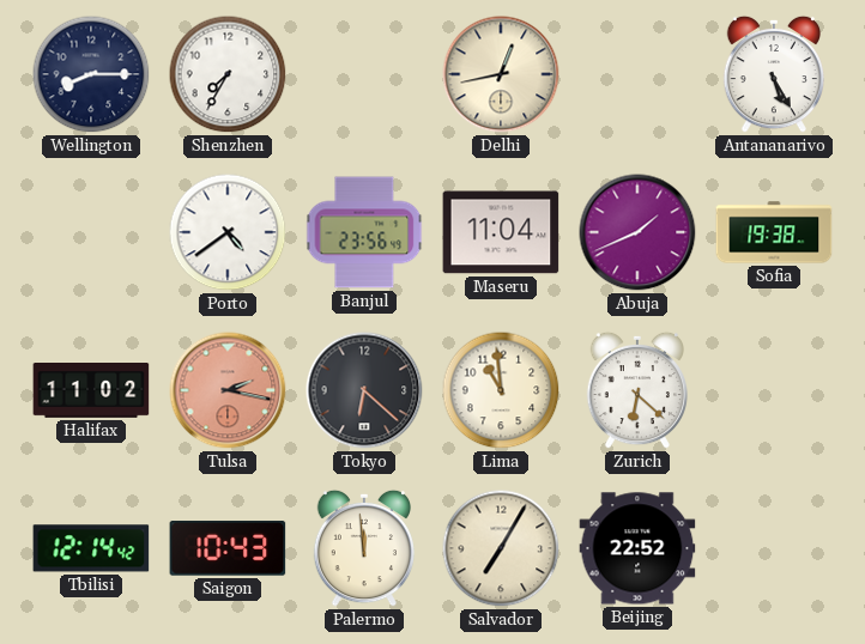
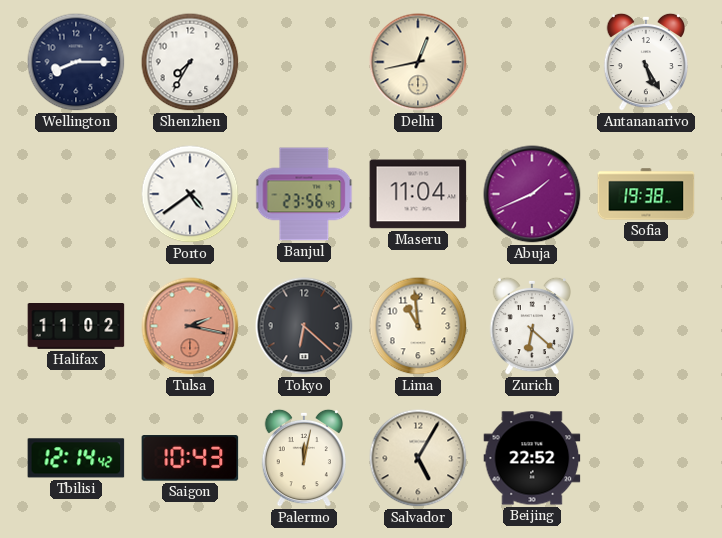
Palermo: 11:59 -> 12:02 (303, 458)
Salvador: 7:05 -> 5:05 (418, 458)
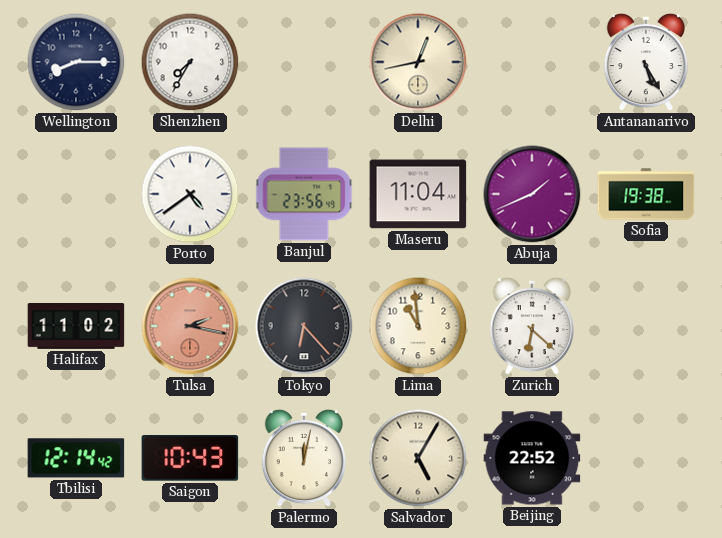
Tokyo: 6:22 -> 6:23 (304, 326)
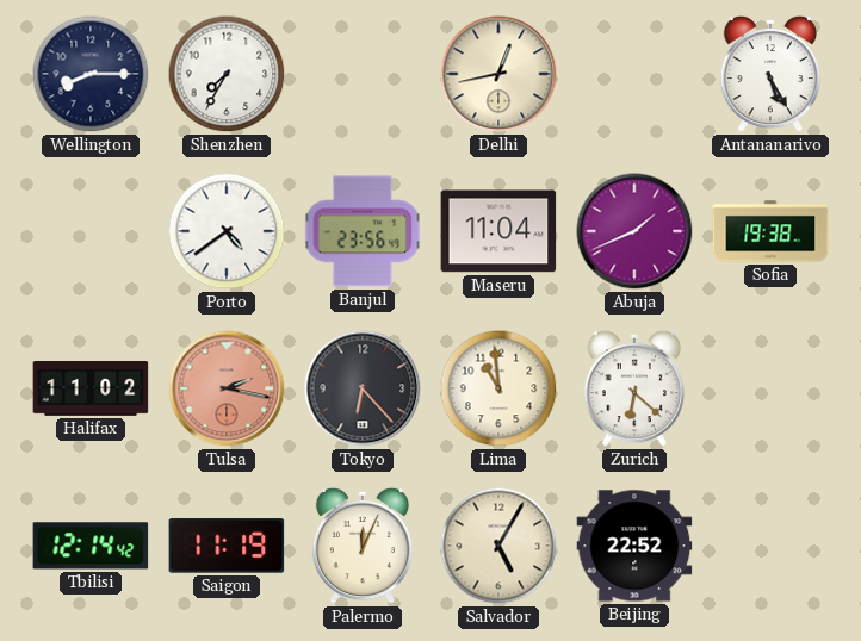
Saigon: 10:43 -> 11:19 (227, 546)
Palermo: 12:02 -> 12:04 (361, 546)
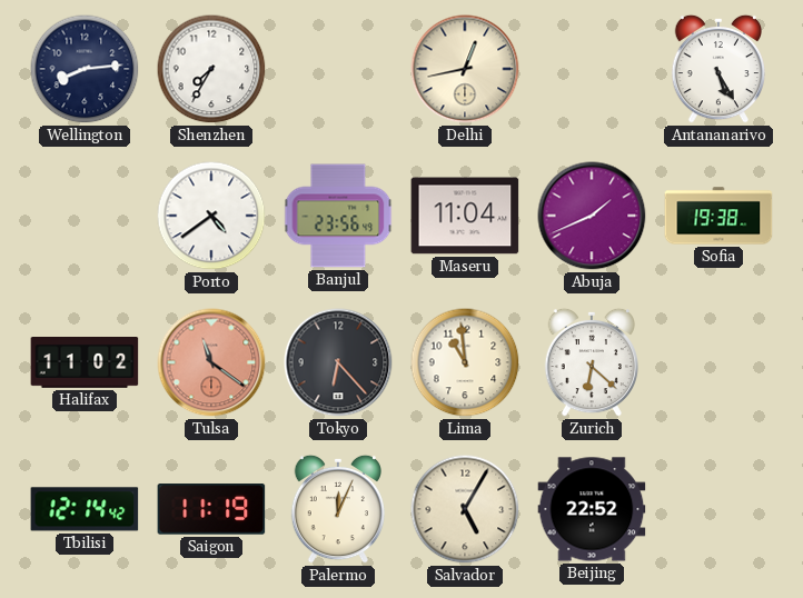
Wellington: 8:15 -> 8:14 (85, 69)
Tulsa: 2:17 -> 11:21 (211, 362)
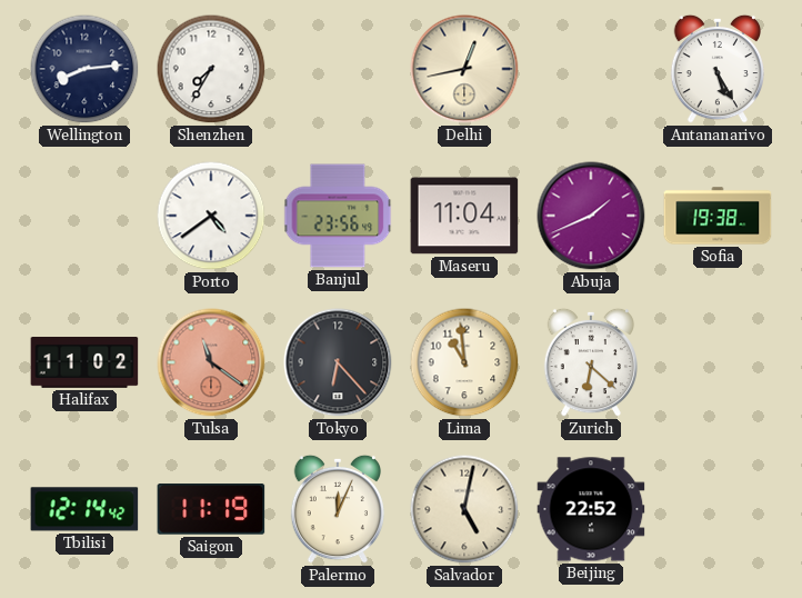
Salvador: 5:05 -> 5:02 (464, 509)
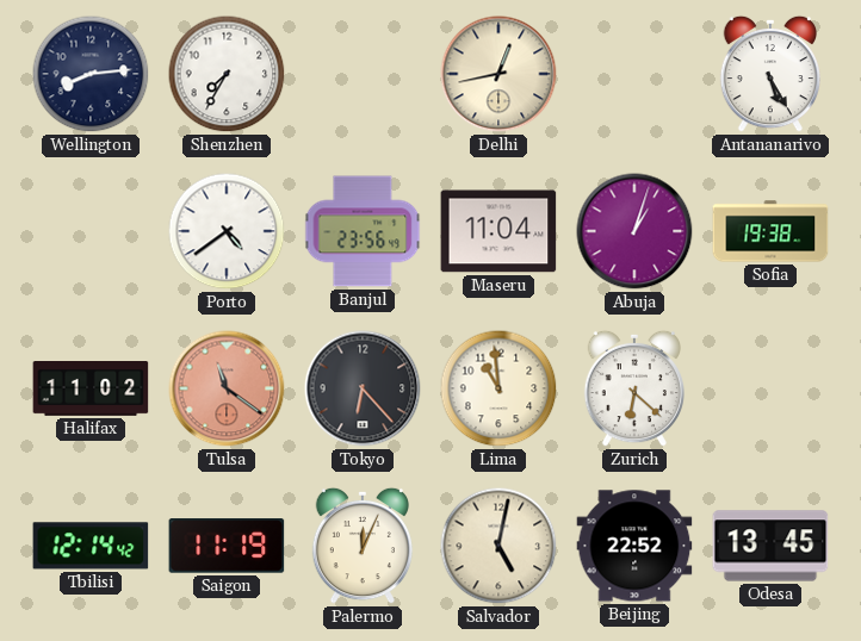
Abuja: 1:41 -> 1:03 (634, 231)
Odesa: none -> 13:45 (770, 546)
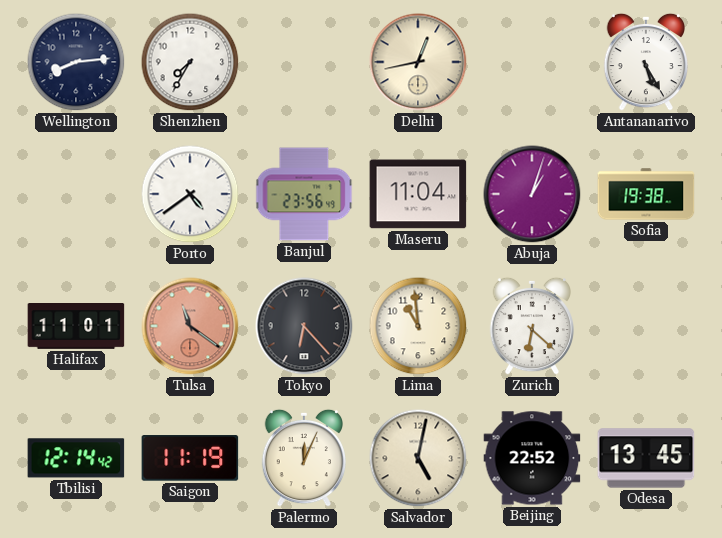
Halifax: 11:02 -> 11:01 (76, 327)
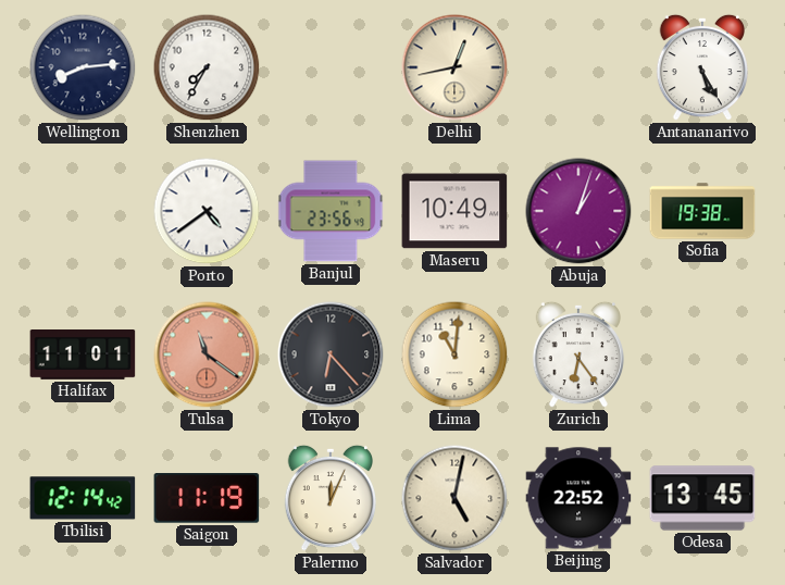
Maseru: 11:04 -> 10:49 (454, 211)
Lima: 10:59 -> 11:01 (454, 354)
Zurich: 6:22 -> 6:24 (577, 354)
